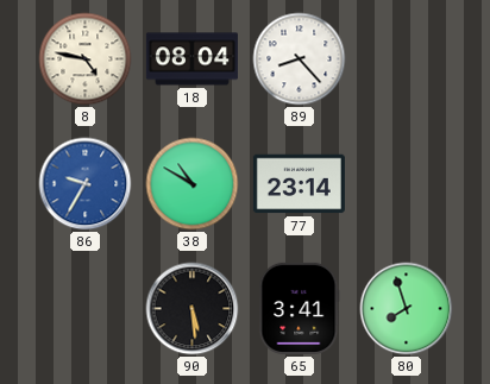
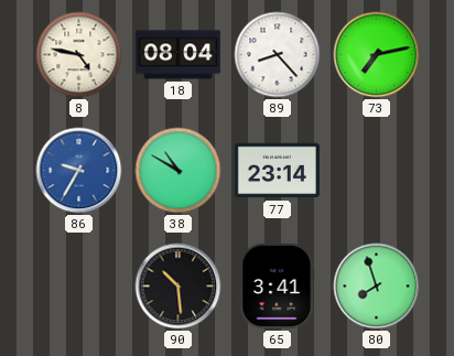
73: none -> 7:13 (377, 55)
90: 5:29 -> 10:29 (179, 287)
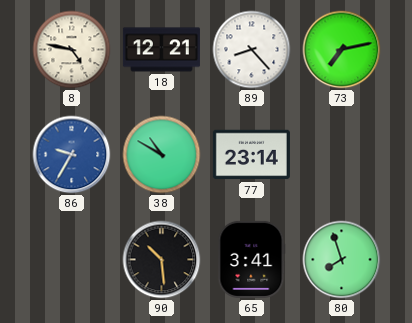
18: 08:04 -> 12:21 (161, 50)
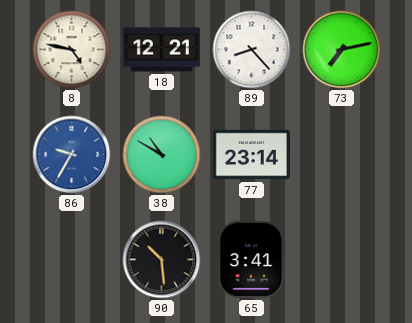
80: 7:57 -> none (342, 260)
